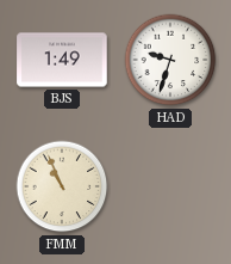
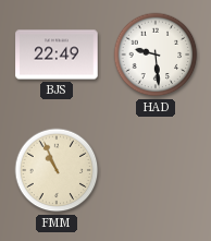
BJS: 1:49 -> 22:49 (57, 55)
HAD: 9:33 -> 9:29 (156, 55)
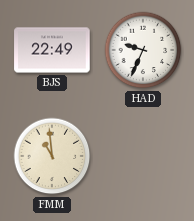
HAD: 9:29 -> 9:34 (143, 50)
FMM: 10:56 -> 10:59 (52, 156)
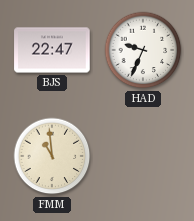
BJS: 22:49 -> 22:47 (52, 50)
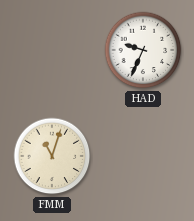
BJS: 22:47 -> none (52, 50)
FMM: 10:59 -> 11:03 (52, 156)
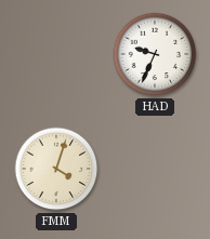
FMM: 11:03 -> 4:03 (56, 169)
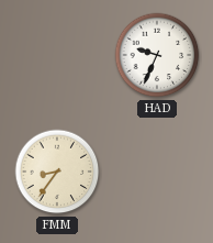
FMM: 4:03 -> 8:36 (57, 172)
